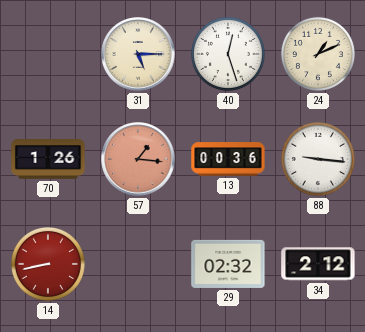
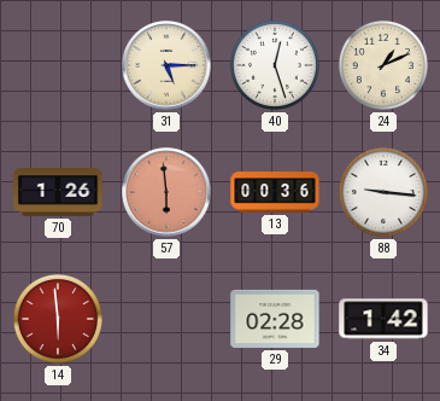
57: 1:16 -> 5:59 (166, 192)
14: 8:43 -> 5:59 (58, 319)
29: 02:32 -> 02:28 (275, 319)
34: 2:12 -> 1:42 (383, 319)
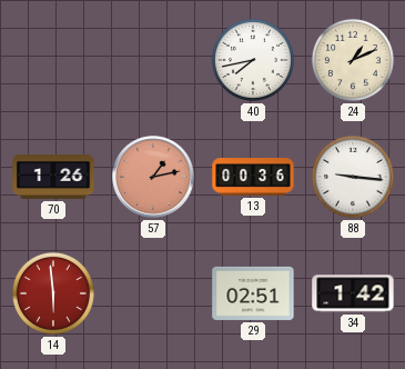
31: 5:15 -> none (166, 65)
40: 12:27 -> 7:43 (253, 60)
57: 5:59 -> 1:13 (153, 177)
29: 02:28 -> 02:51 (253, 293)
